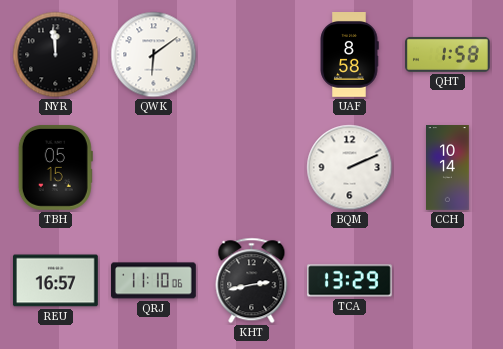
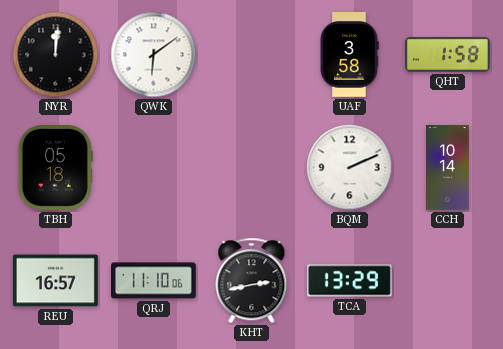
NYR: 11:59 -> 12:01 (56, 55)
UAF: 8:58 -> 3:58 (349, 55)
TBH: 05:15 -> 05:18 (55, 167)
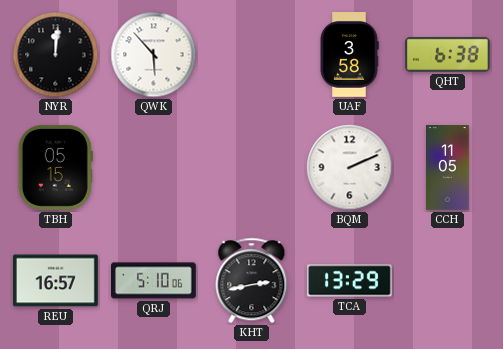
QWK: 6:09 -> 5:53 (154, 55)
QHT: 1:58 -> 6:38 (448, 54)
TBH: 05:18 -> 05:15 (55, 167)
CCH: 10:14 -> 11:05 (448, 168)
QRJ: 11:10 -> 5:10 (154, 281)
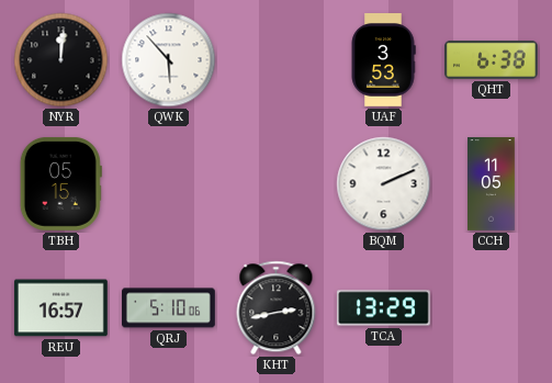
UAF: 3:58 -> 3:53 (383, 60)
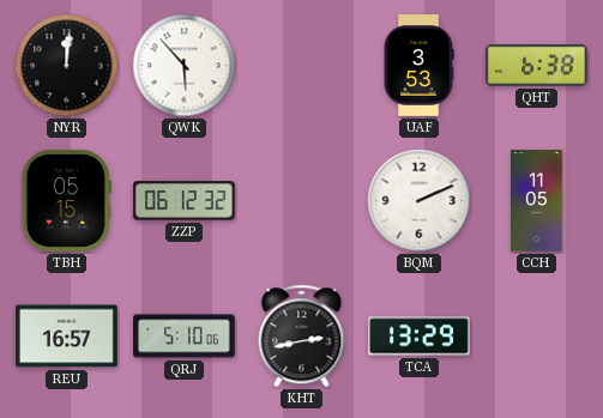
ZZP: none -> 06:12 (183, 201)
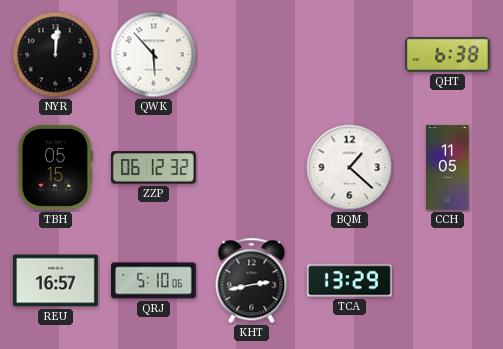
UAF: 3:53 -> none (418, 66)
BQM: 2:11 -> 1:22 (350, 168)
